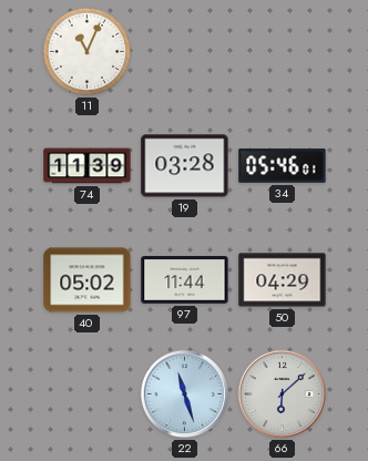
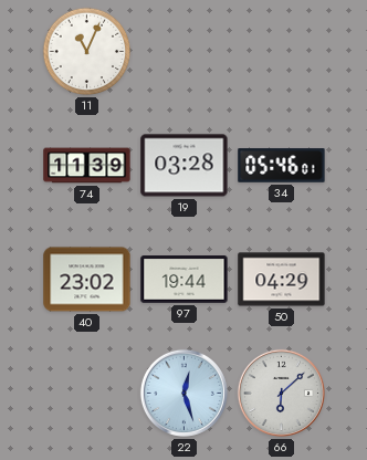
40: 05:02 -> 23:02 (87, 280)
97: 11:44 -> 19:44 (185, 280)
22: 11:27 -> 12:27 (183, 393)
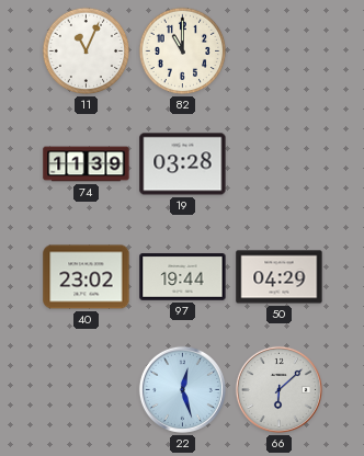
82: none -> 11:00 (183, 52)
34: 05:46 -> none (282, 166)
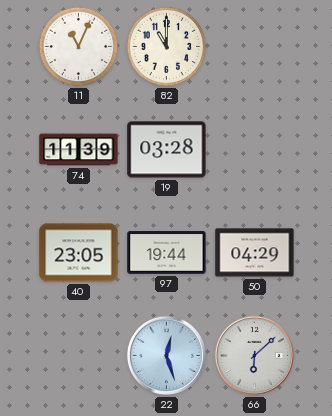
40: 23:02 -> 23:05 (79, 253)
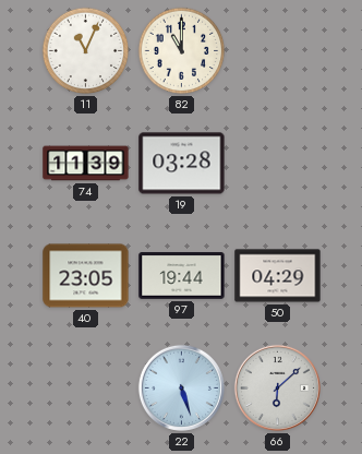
22: 12:27 -> 5:27 (181, 387)
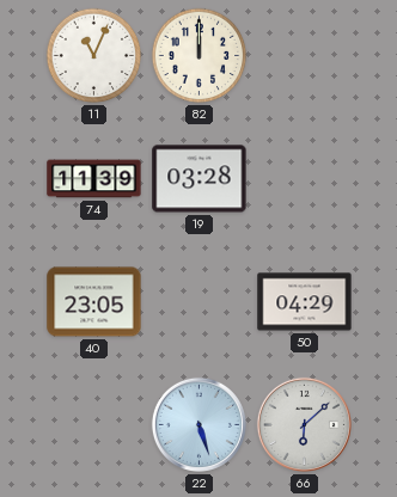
82: 11:00 -> 12:00 (200, 56)
97: 19:44 -> none (182, 276)
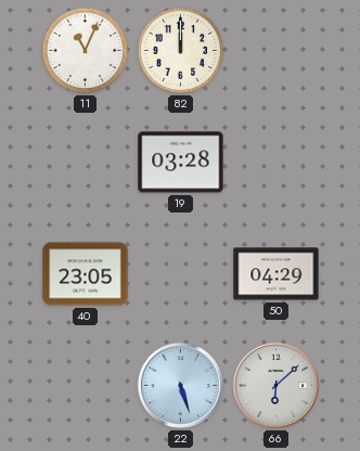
74: 11:39 -> none (94, 179)
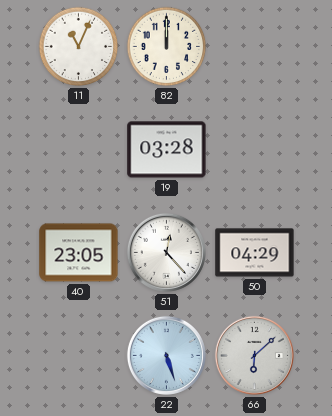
51: none -> 12:23 (166, 252)
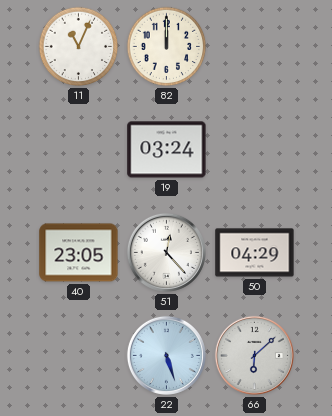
19: 03:28 -> 03:24 (167, 150)
